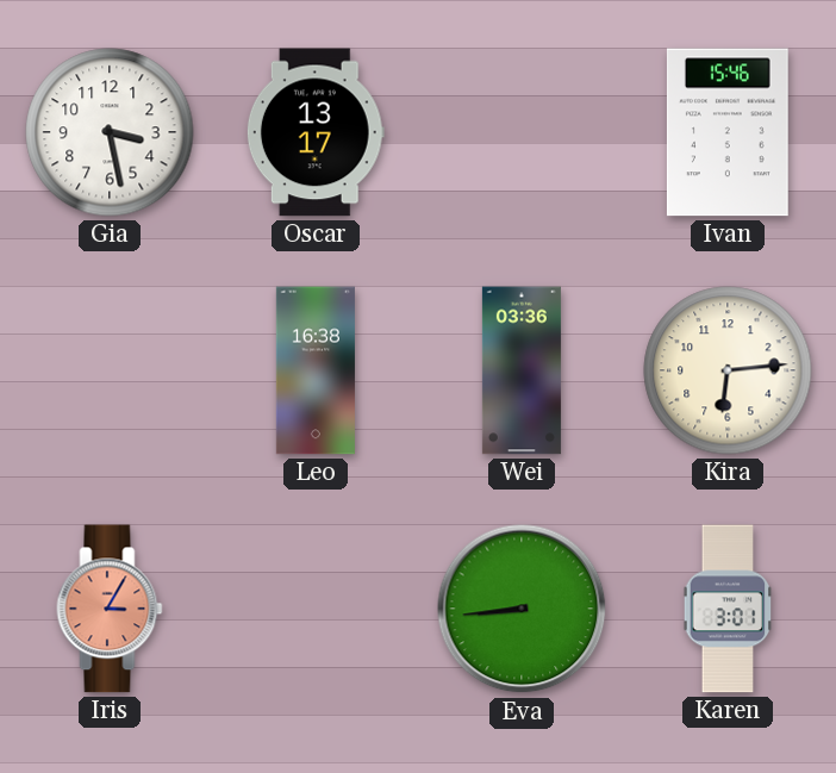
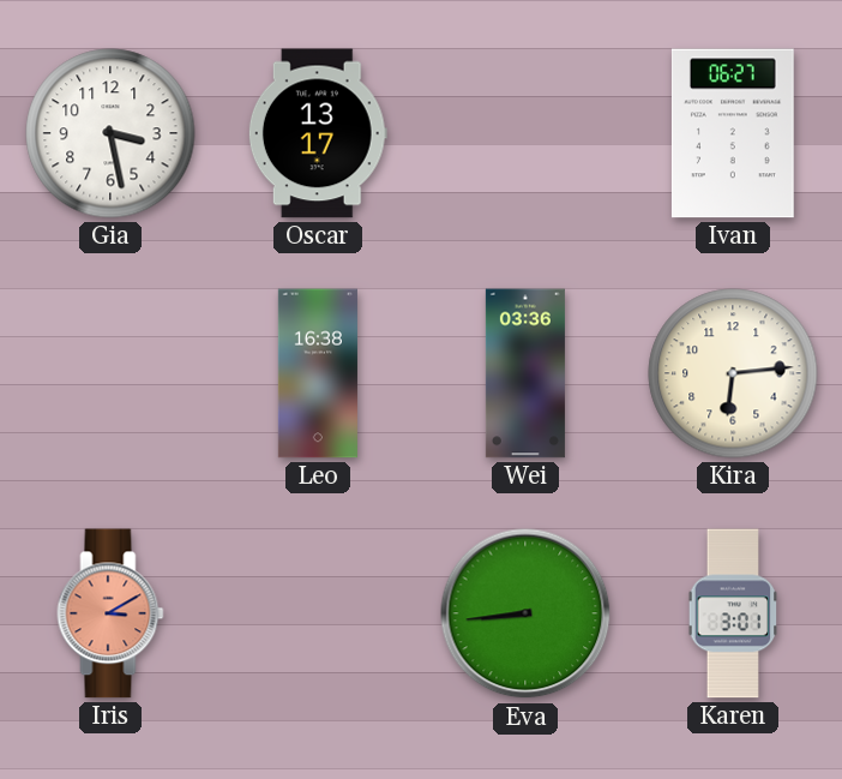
Ivan: 15:46 -> 06:27 (733, 133)
Iris: 3:05 -> 3:10 (110, 613)
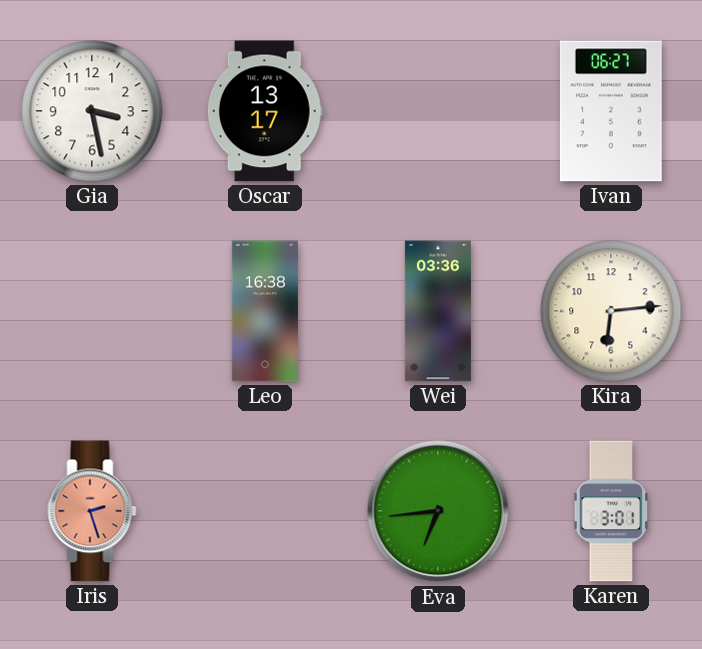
Iris: 3:10 -> 2:27 (92, 511)
Eva: 8:44 -> 6:44 (438, 511)
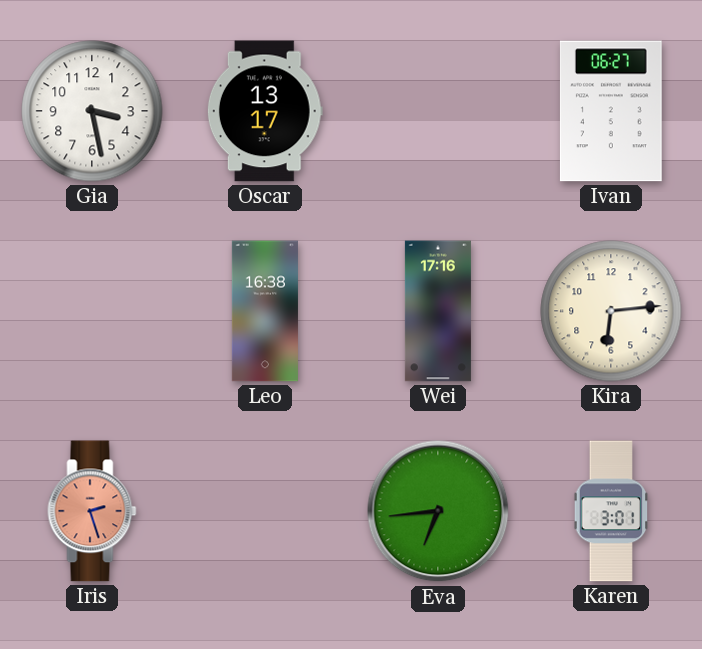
Wei: 03:36 -> 17:16 (438, 311)
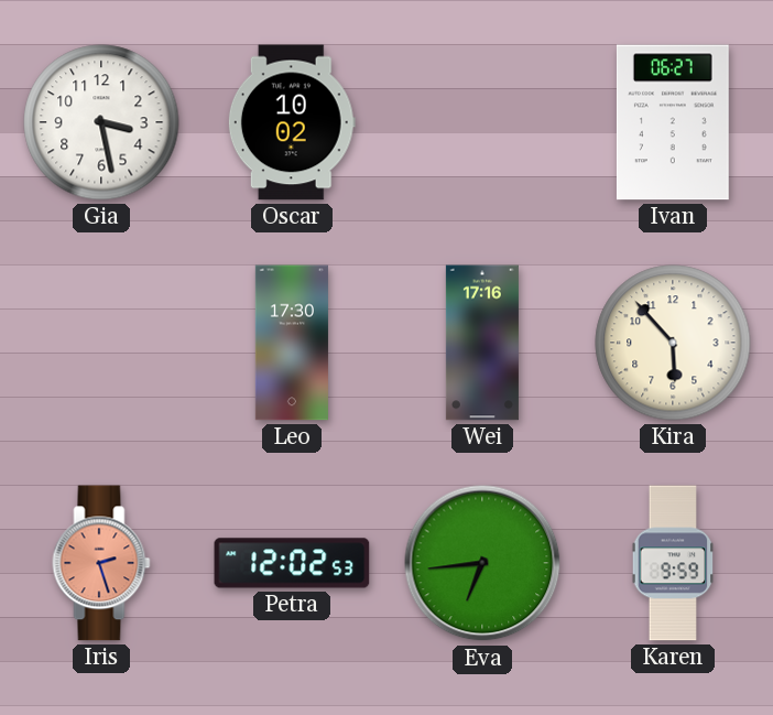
Oscar: 13:17 -> 10:02 (292, 122)
Leo: 16:38 -> 17:30 (292, 343)
Kira: 6:14 -> 5:53 (673, 343)
Petra: none -> 12:02 (292, 563)
Karen: 3:01 -> 9:59 (673, 563)
